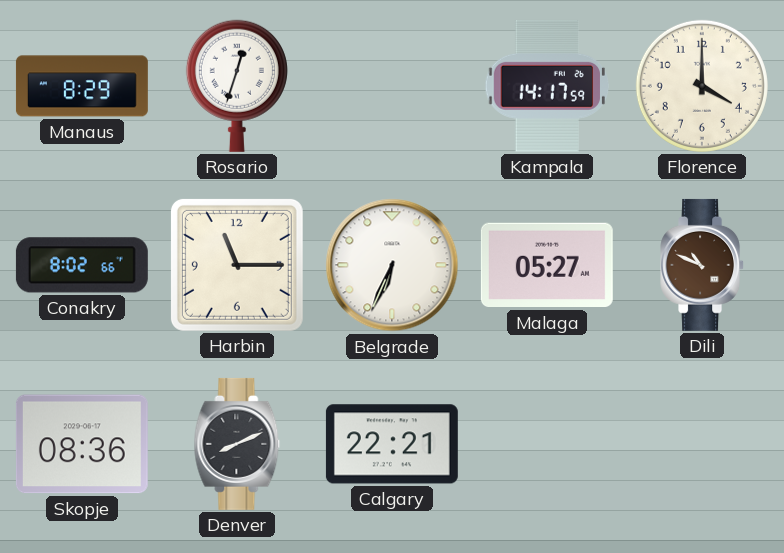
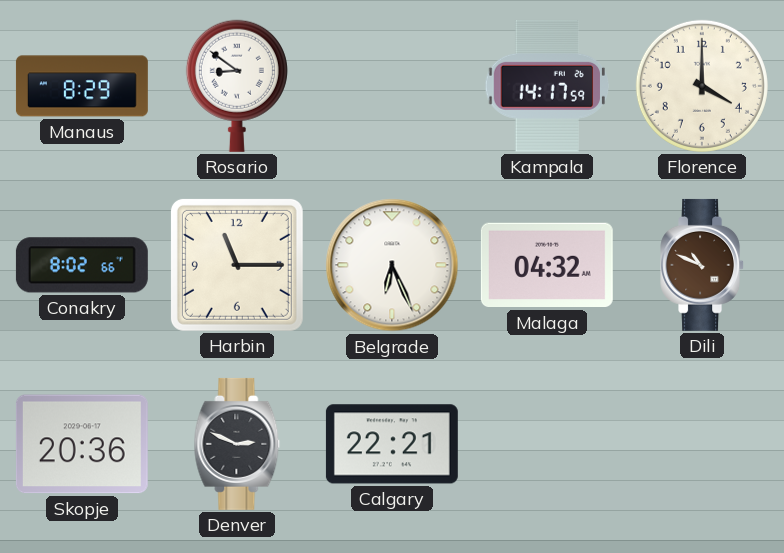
Rosario: 12:33 -> 8:51 (237, 86)
Belgrade: 6:34 -> 6:26 (392, 265)
Malaga: 05:27 -> 04:32 (547, 265)
Skopje: 08:36 -> 20:36 (82, 444)
Denver: 8:11 -> 2:49 (237, 444)
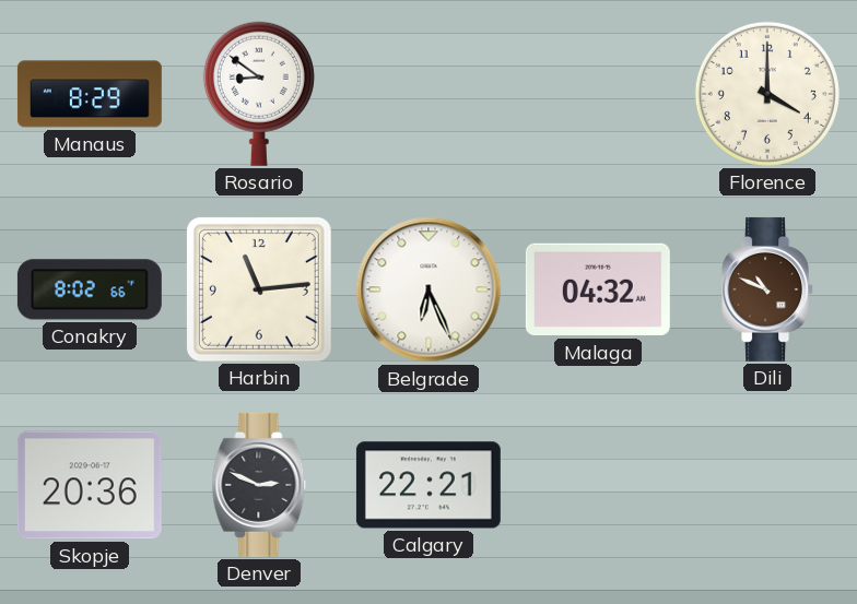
Kampala: 14:17 -> none (546, 86)
Harbin: 11:15 -> 11:14 (259, 289)
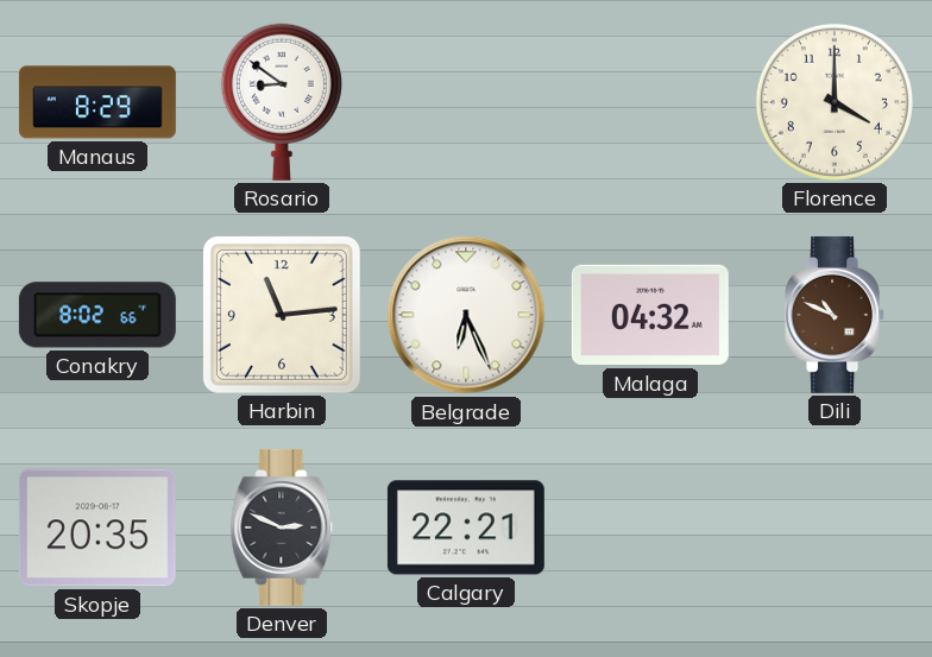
Skopje: 20:36 -> 20:35 (97, 528)
